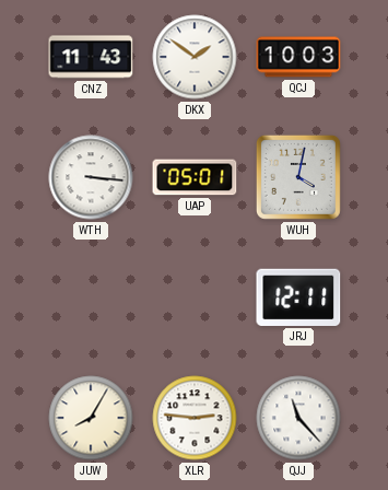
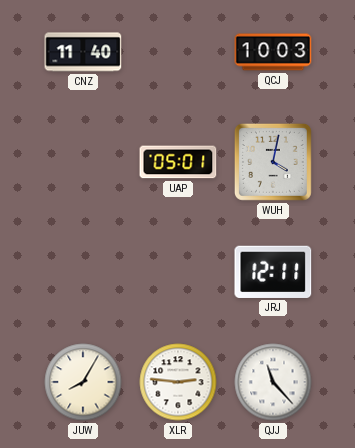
CNZ: 11:43 -> 11:40 (83, 52)
DKX: 1:51 -> none (195, 57)
WTH: 3:16 -> none (91, 177)
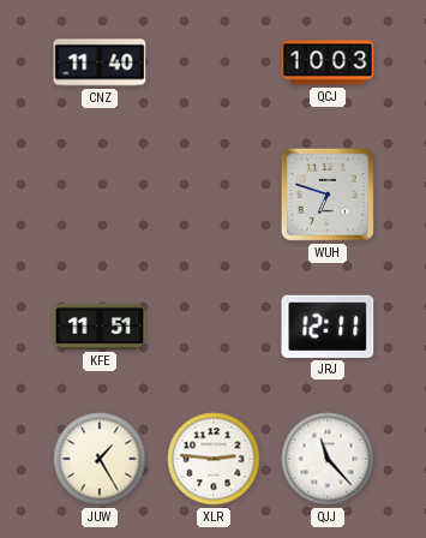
UAP: 05:01 -> none (178, 162)
WUH: 4:02 -> 6:48 (328, 195)
KFE: none -> 11:51 (100, 327)
JUW: 8:05 -> 1:25 (100, 459)
